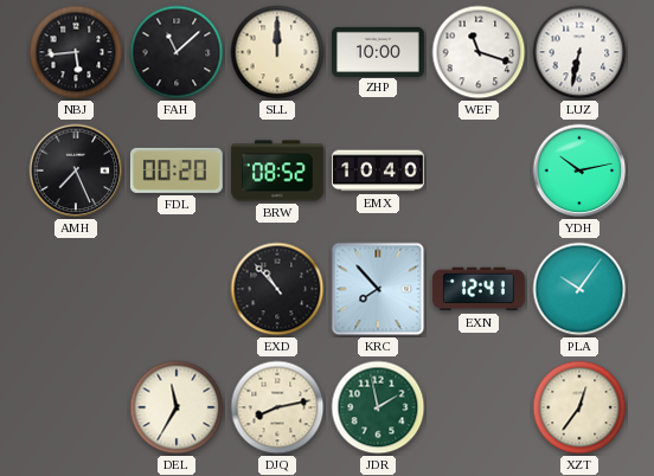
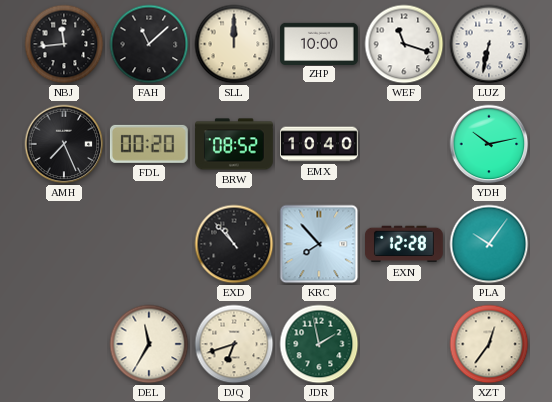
NBJ: 5:44 -> 11:44 (64, 44)
EXN: 12:41 -> 12:28 (405, 244)
DJQ: 8:13 -> 6:42 (234, 344)
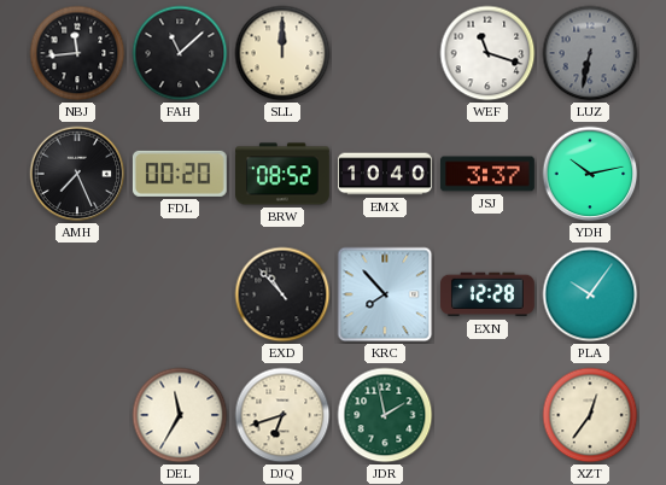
ZHP: 10:00 -> none (320, 43)
LUZ dial: white -> grey (590, 53)
JSJ: none -> 3:37 (489, 174)
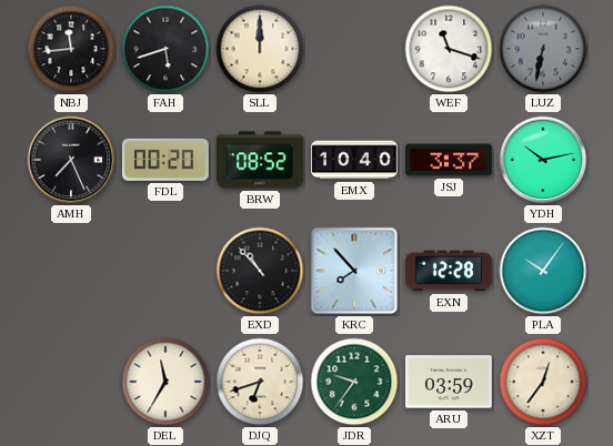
FAH: 11:08 -> 5:42 (165, 49)
JDR: 1:58 -> 9:36 (354, 382)
ARU: none -> 03:59 (450, 382)
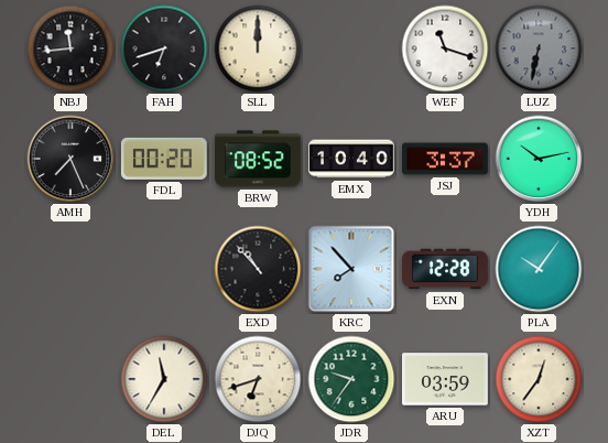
FAH: 5:42 -> 6:42 (164, 48)
